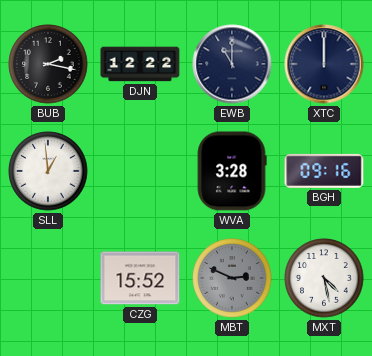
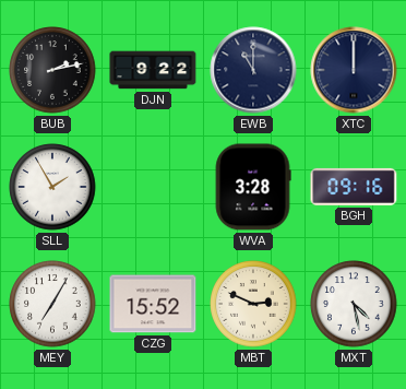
BUB: 2:17 -> 2:13 (52, 70)
DJN: 12:22 -> 9:22 (153, 70)
SLL: 12:59 -> 1:55 (52, 187)
MEY: none -> 7:05 (52, 304)
MBT dial: grey -> cream (253, 304)
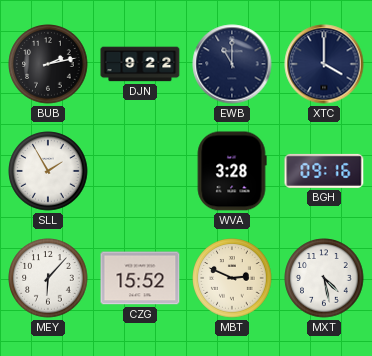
XTC: 12:00 -> 4:00 (324, 64)
MEY: 7:05 -> 6:07 (48, 278)
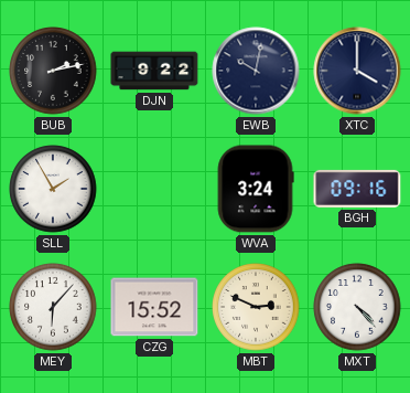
EWB: 11:00 -> 10:02 (256, 71)
WVA: 3:28 -> 3:24 (256, 189)
MXT: 4:28 -> 4:23 (357, 307)
